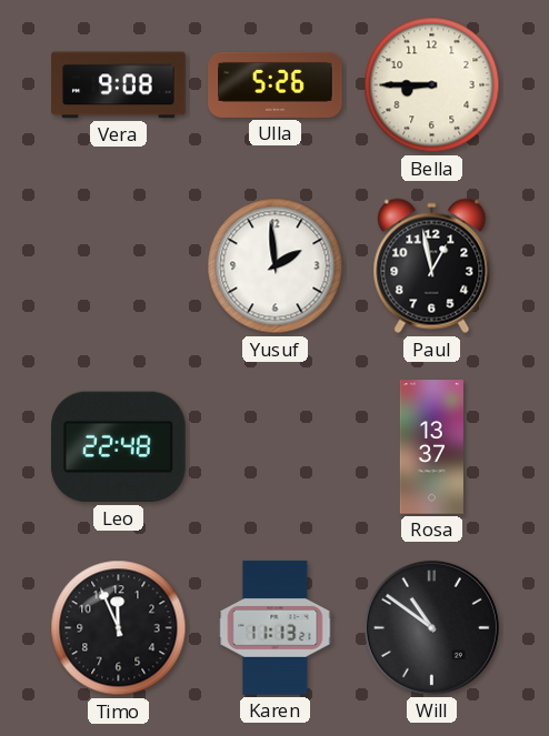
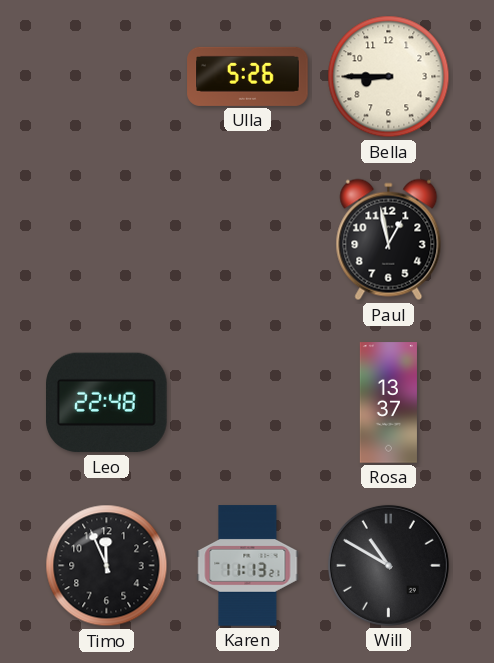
Vera: 9:08 -> none (119, 85)
Yusuf: 1:59 -> none (276, 266)
Will: 10:51 -> 10:50 (388, 565)
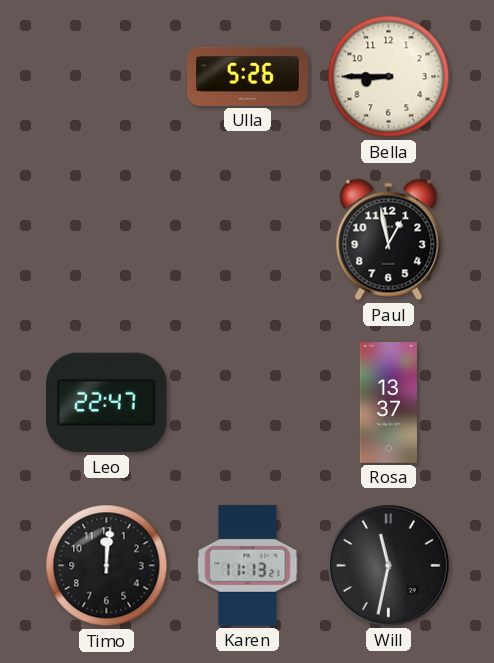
Leo: 22:48 -> 22:47 (107, 403)
Timo: 11:56 -> 12:01 (107, 566)
Will: 10:50 -> 11:32 (388, 565)
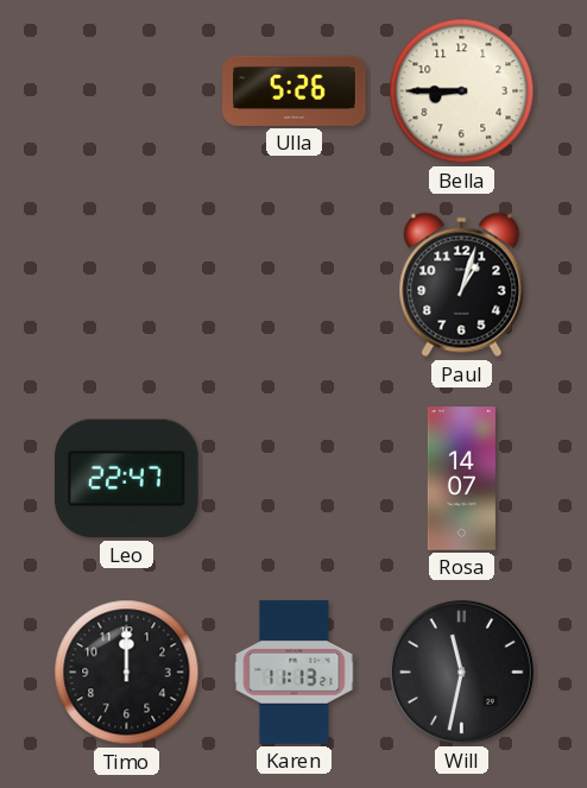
Paul: 12:58 -> 1:03 (462, 285)
Rosa: 13:37 -> 14:07 (461, 479)
Timo: 12:01 -> 12:00 (127, 673)
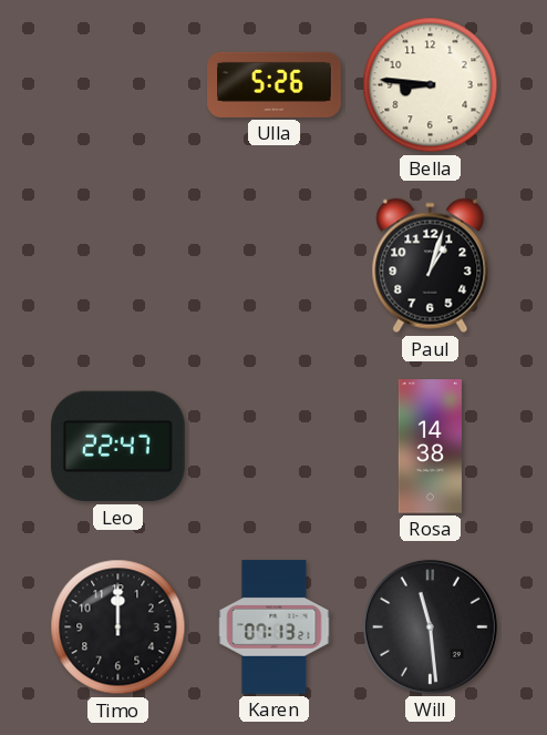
Bella: 8:45 -> 8:46 (431, 85)
Rosa: 14:07 -> 14:38 (430, 447)
Karen: 11:13 -> 07:13 (275, 627)
Will: 11:32 -> 11:29 (430, 626)
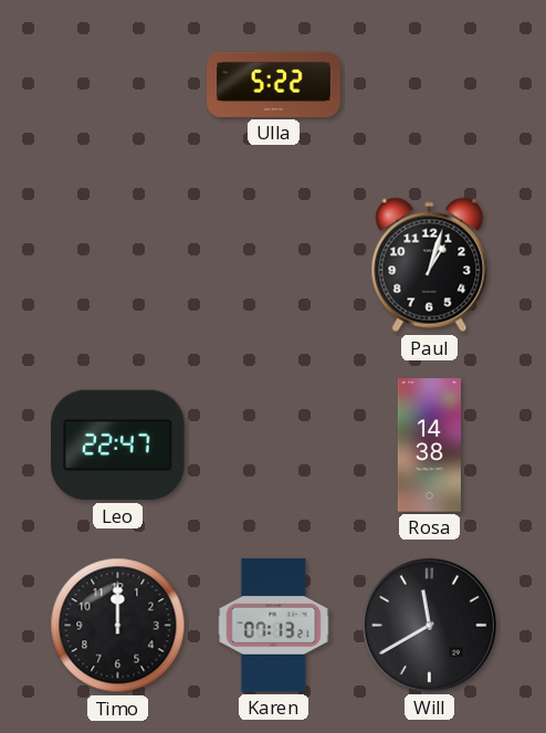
Ulla: 5:26 -> 5:22 (274, 84)
Bella: 8:46 -> none (431, 85)
Will: 11:29 -> 11:40 (429, 625)
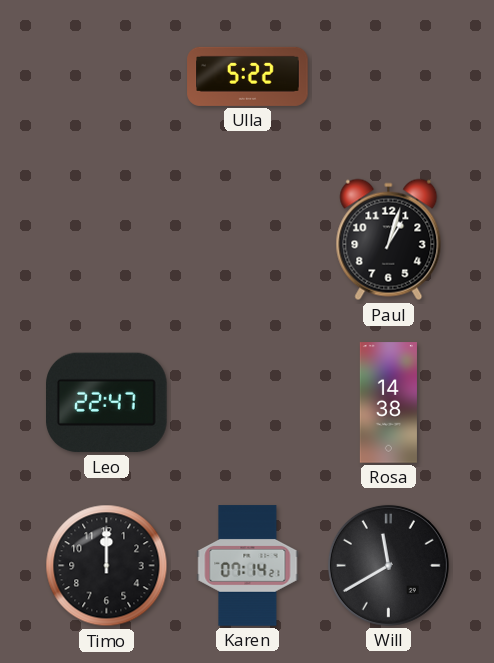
Karen: 07:13 -> 07:14 (248, 566)
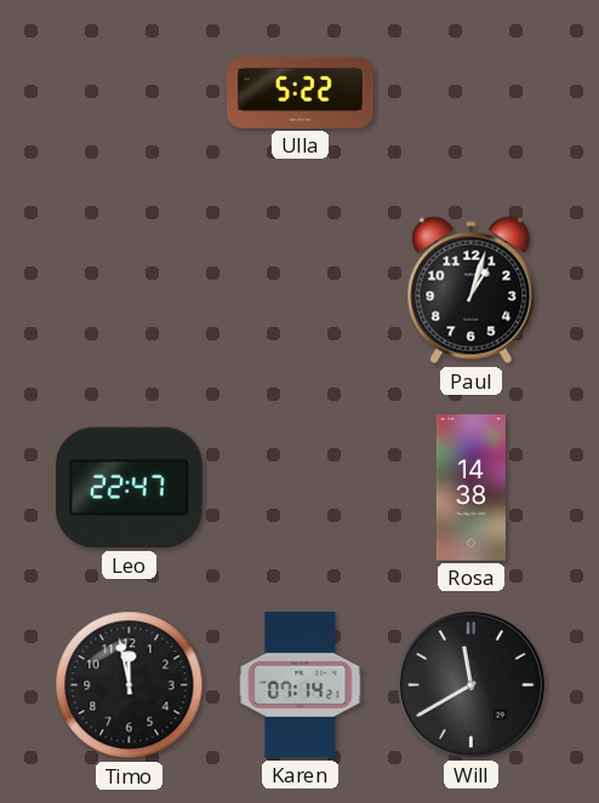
Timo: 12:00 -> 11:58 (130, 686)
